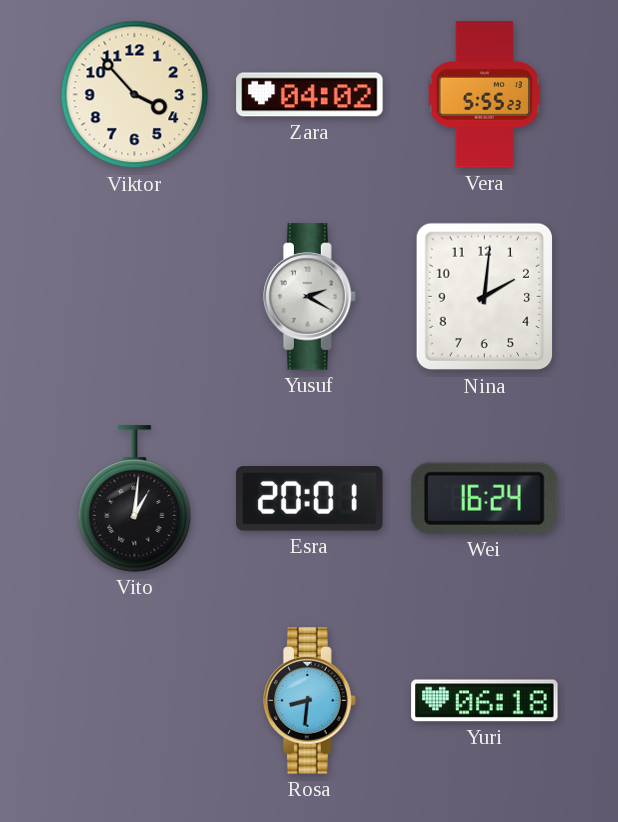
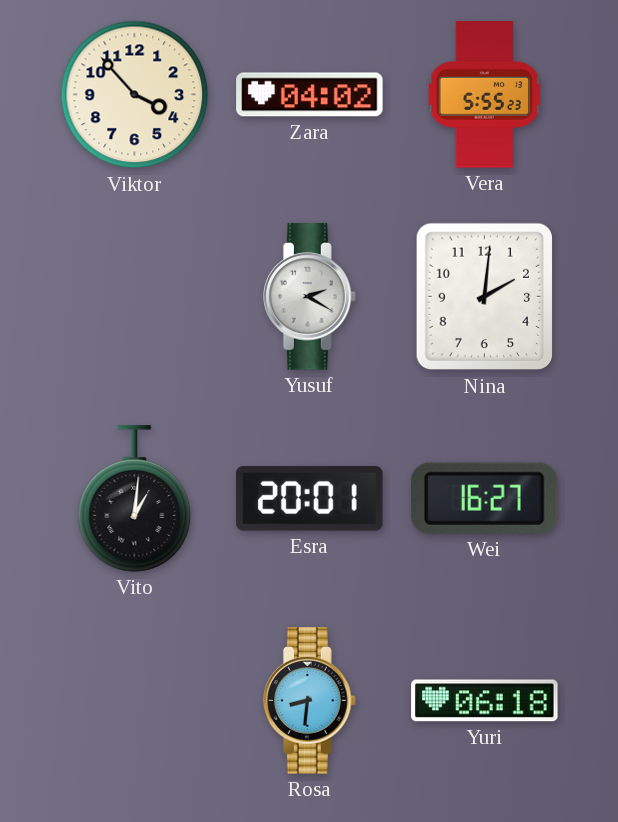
Wei: 16:24 -> 16:27 (484, 498)
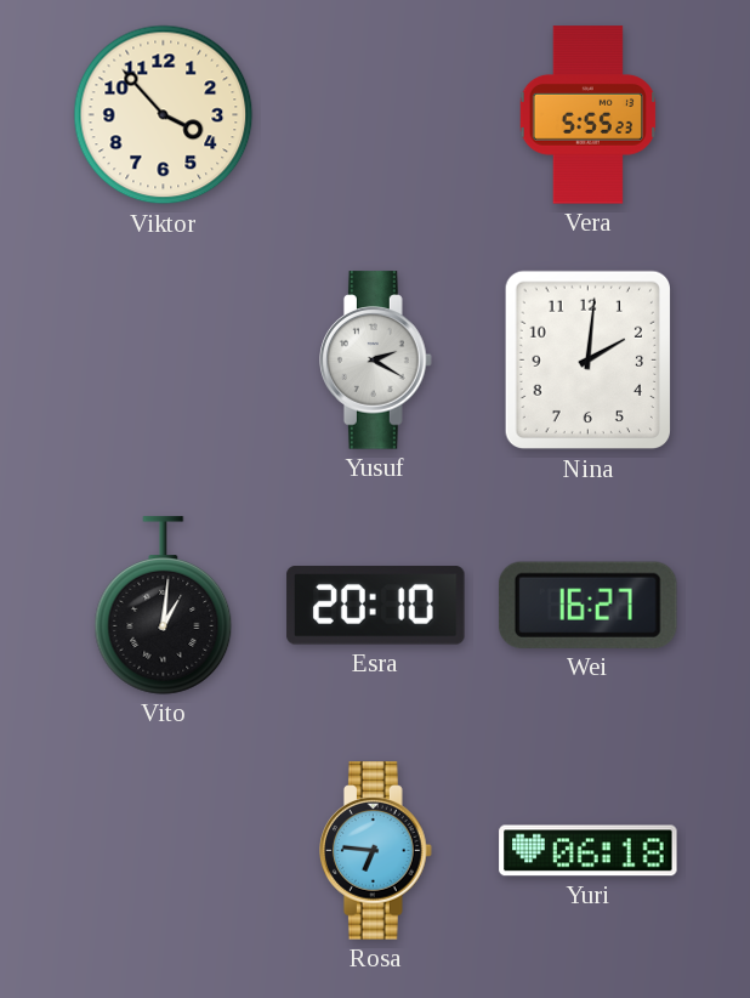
Zara: 04:02 -> none (310, 95)
Esra: 20:01 -> 20:10 (376, 606)
Rosa: 8:31 -> 6:46 (376, 851)
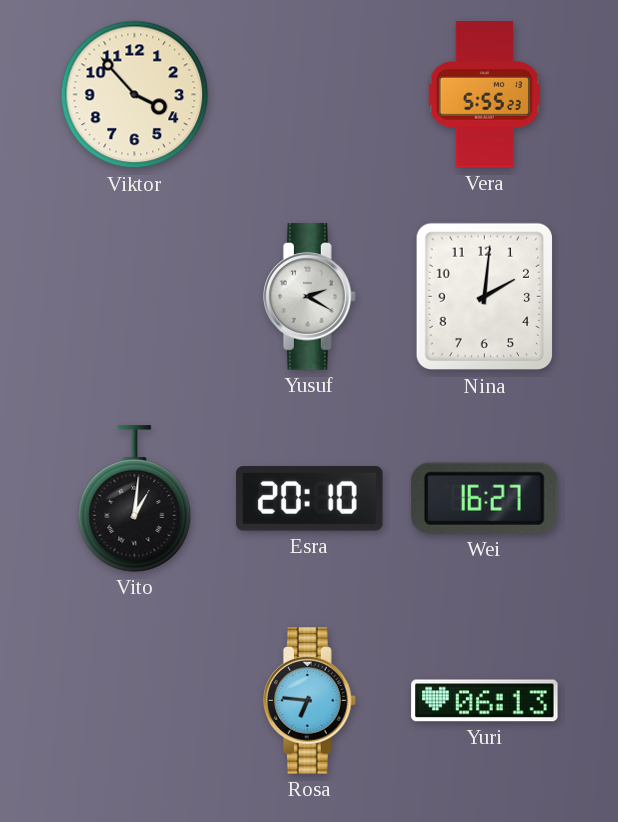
Yuri: 06:18 -> 06:13 (485, 701)
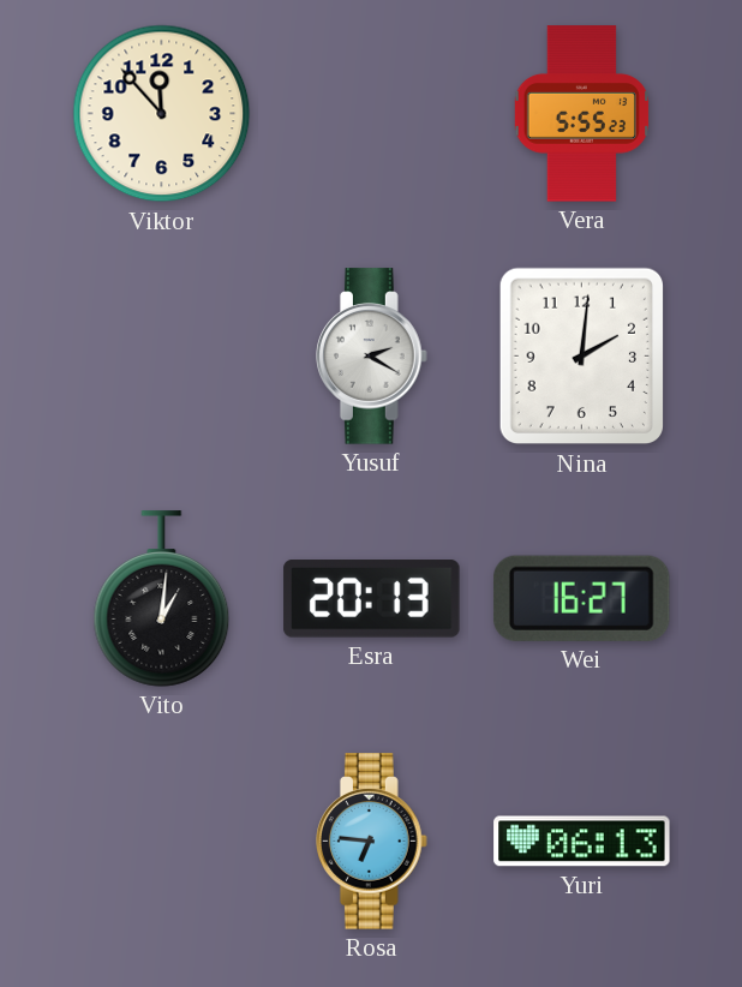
Viktor: 3:53 -> 11:53 (162, 114)
Esra: 20:10 -> 20:13 (372, 599)
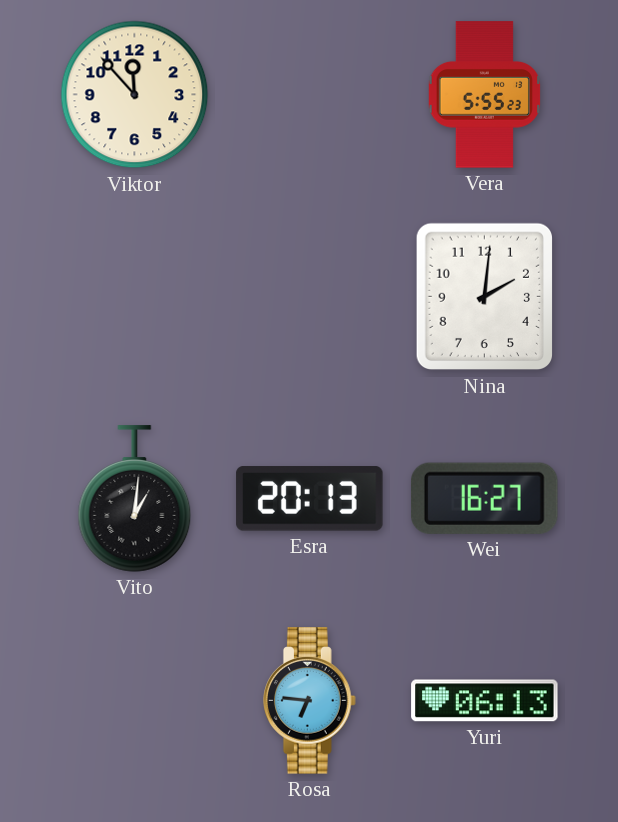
Yusuf: 2:20 -> none (372, 357)
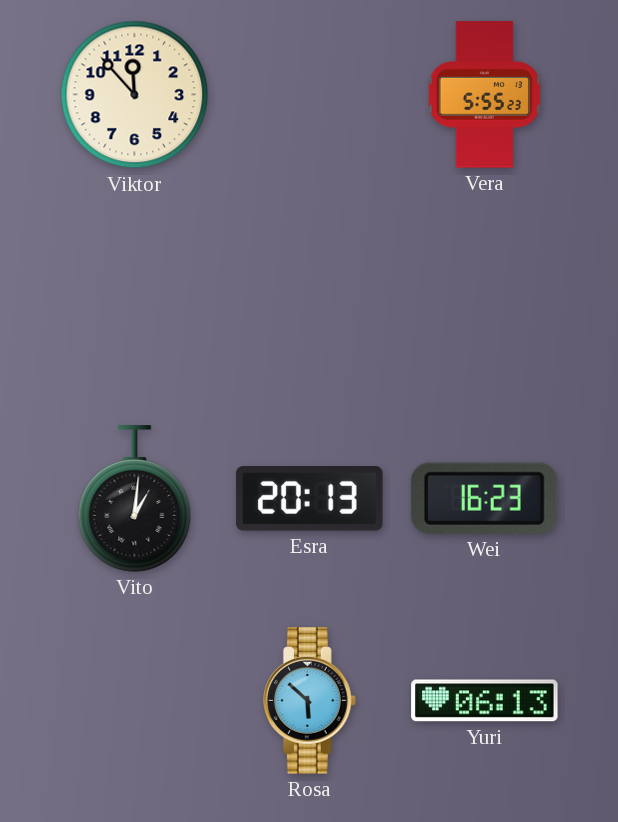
Nina: 2:01 -> none (484, 297)
Wei: 16:27 -> 16:23 (484, 498)
Rosa: 6:46 -> 5:52 (310, 701)
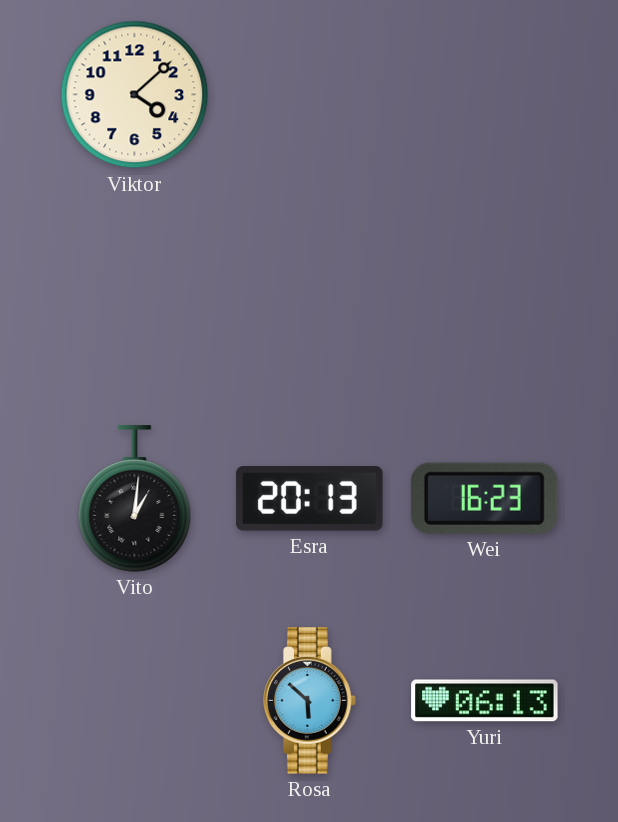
Viktor: 11:53 -> 4:08 (135, 95)
Vera: 5:55 -> none (484, 95)
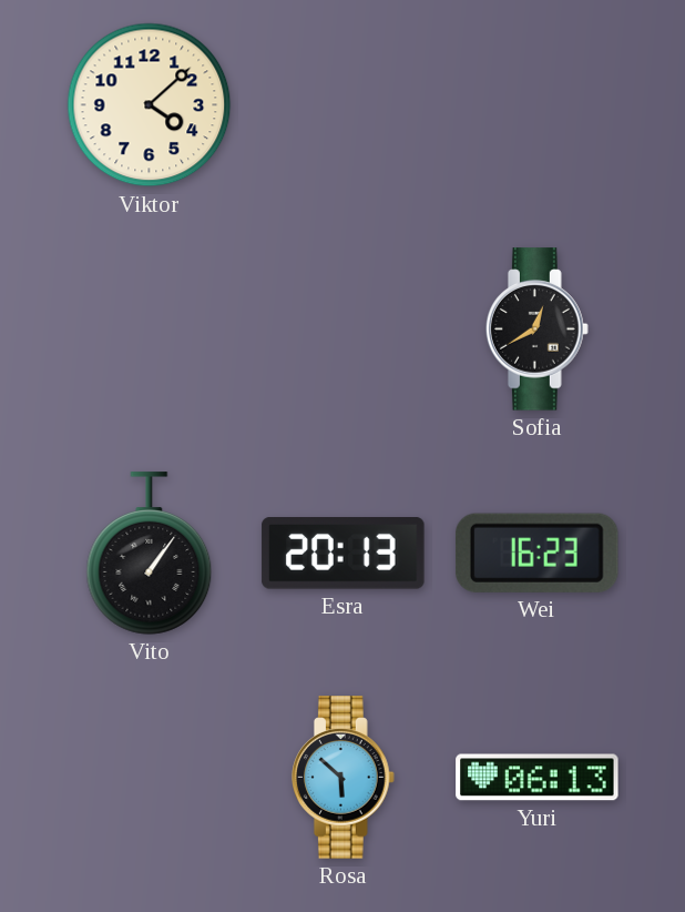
Sofia: none -> 12:40 (538, 330)
Vito: 1:01 -> 1:06 (150, 554)
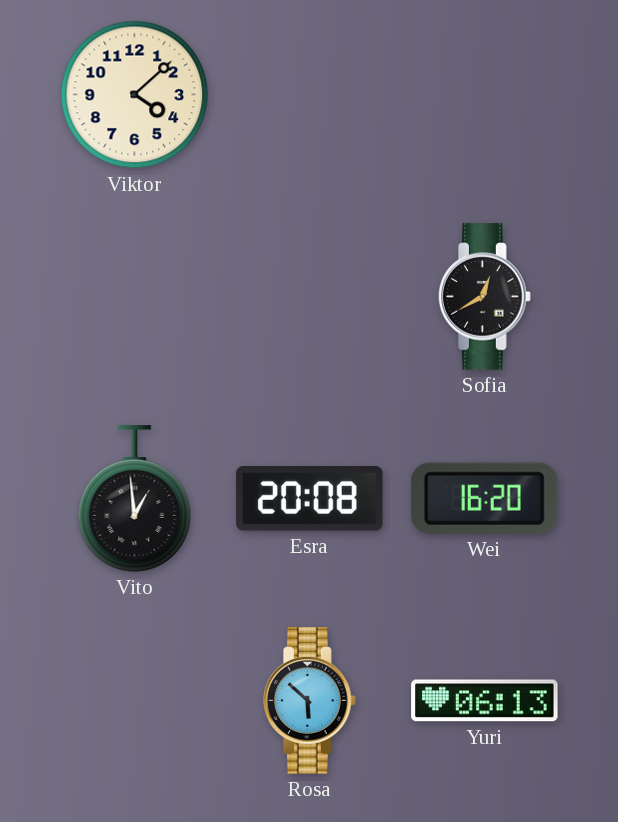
Vito: 1:06 -> 12:59 (135, 499)
Esra: 20:13 -> 20:08 (310, 499)
Wei: 16:23 -> 16:20 (484, 498)
